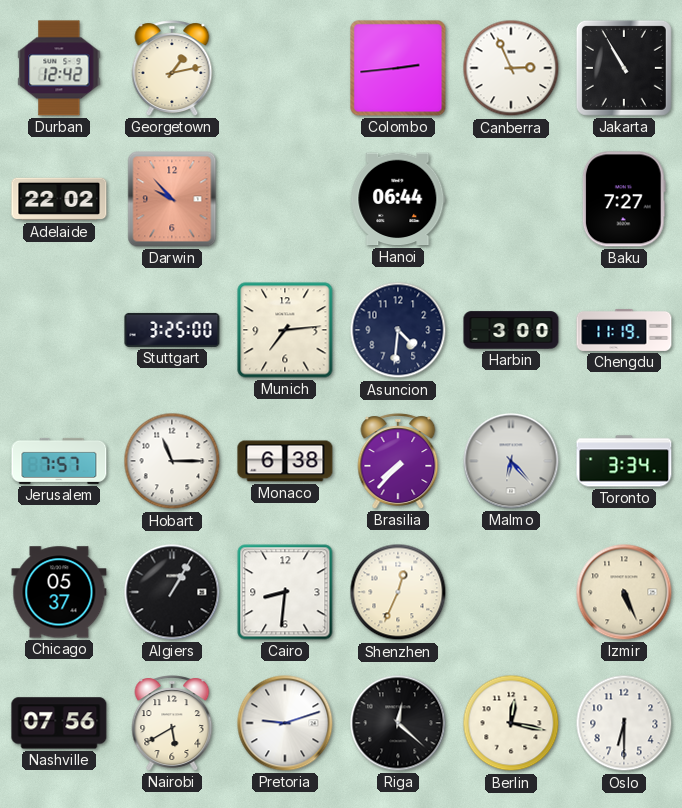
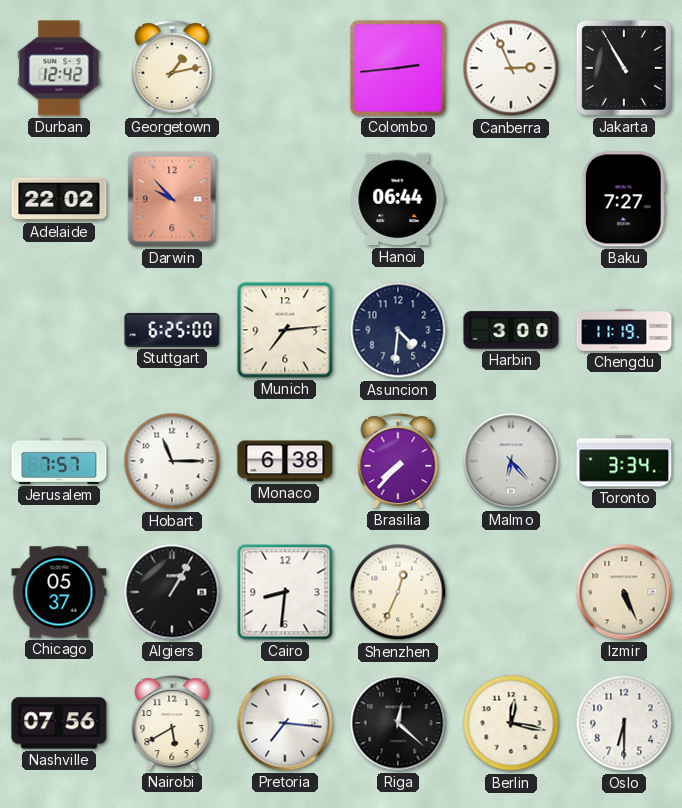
Stuttgart: 3:25 -> 6:25 (172, 330)
Pretoria: 9:12 -> 7:16 (285, 723)
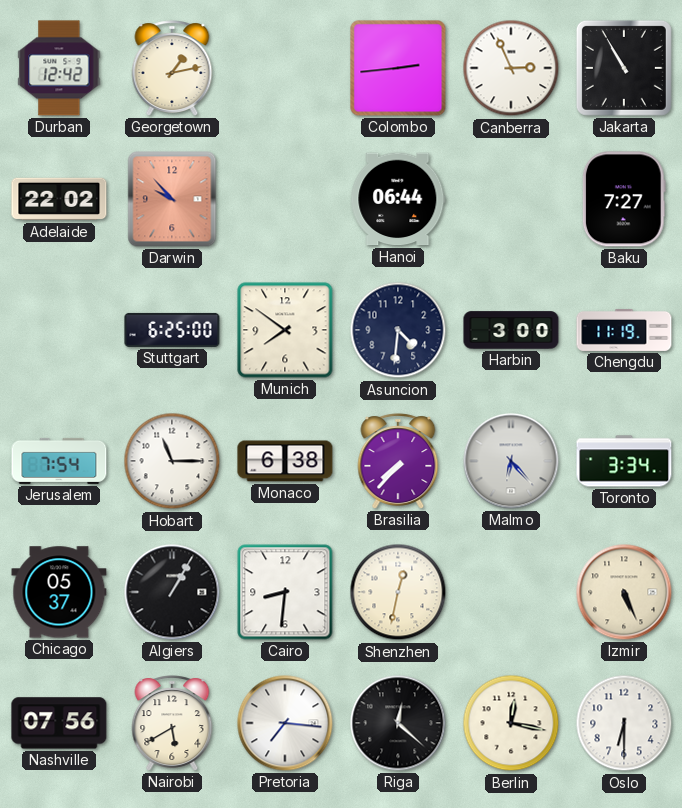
Munich: 7:14 -> 7:51 (285, 330)
Jerusalem: 7:57 -> 7:54 (59, 461)
Shenzhen: 12:34 -> 12:32 (398, 592)
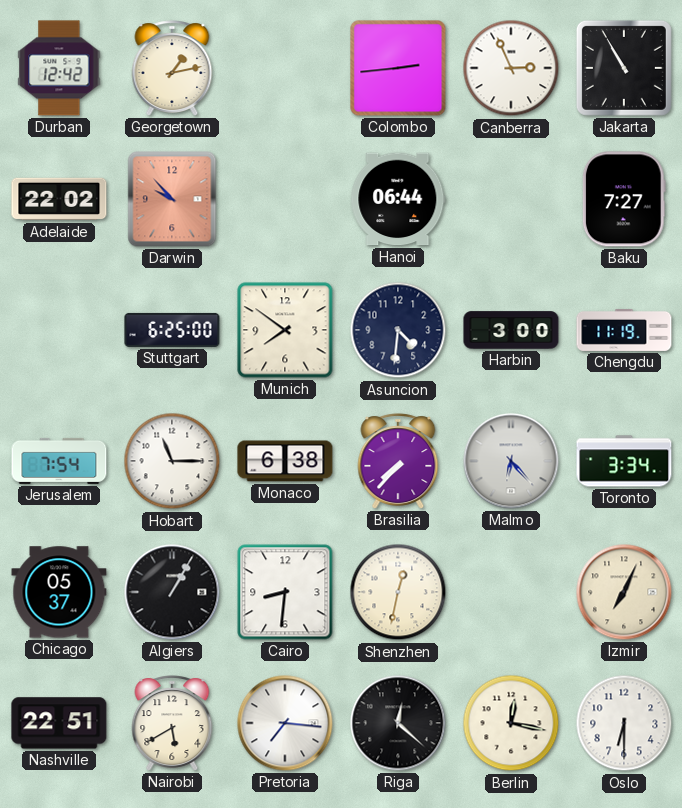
Izmir: 5:26 -> 7:04 (624, 592)
Nashville: 07:56 -> 22:51 (59, 723)
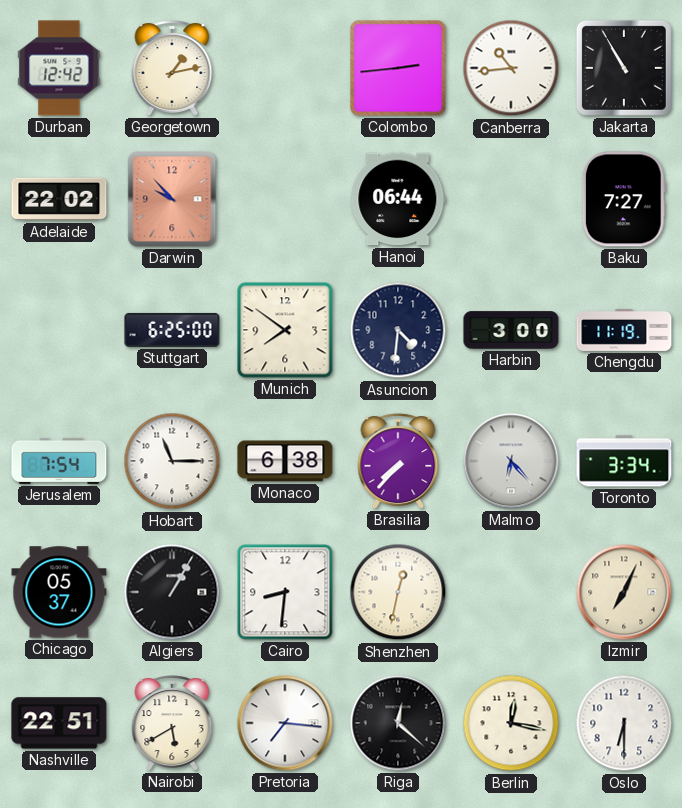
Canberra: 2:56 -> 10:44 (511, 68)
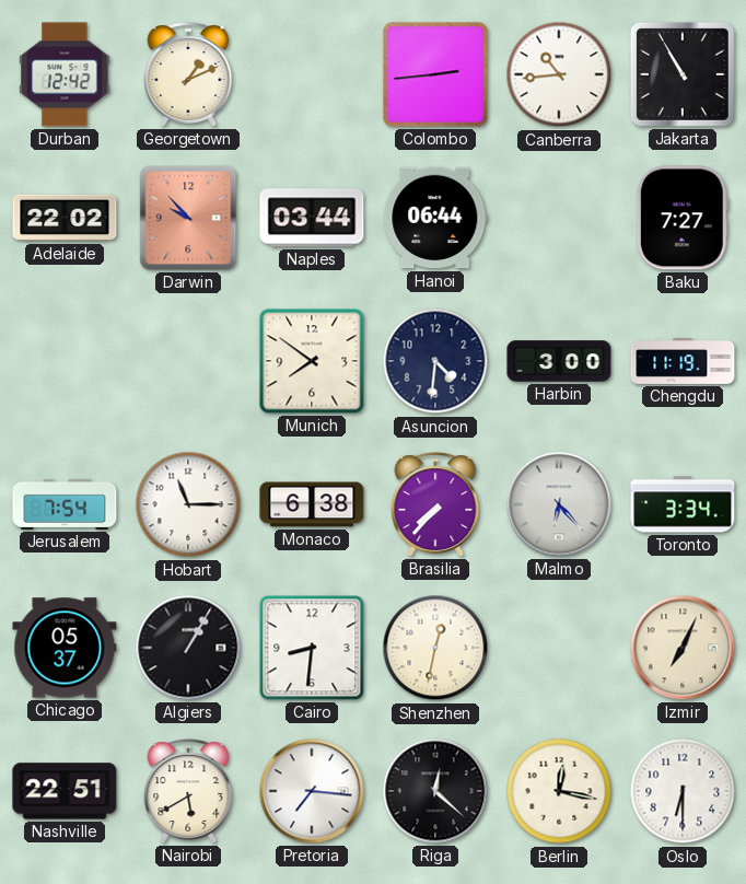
Georgetown: 1:13 -> 1:11 (188, 74)
Naples: none -> 03:44 (312, 218)
Stuttgart: 6:25 -> none (172, 330)
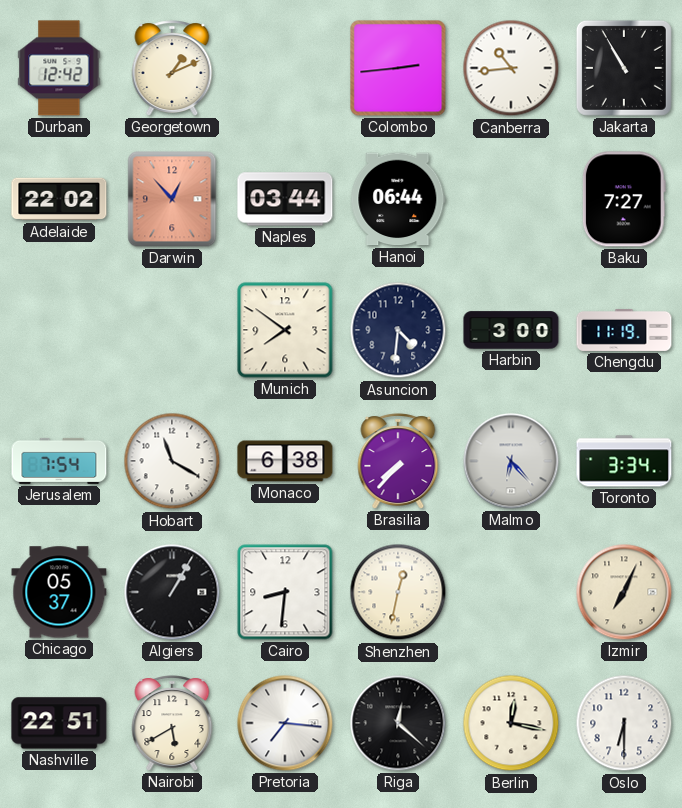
Darwin: 9:53 -> 12:53 (172, 199)
Hobart: 11:15 -> 11:20 (172, 461)
